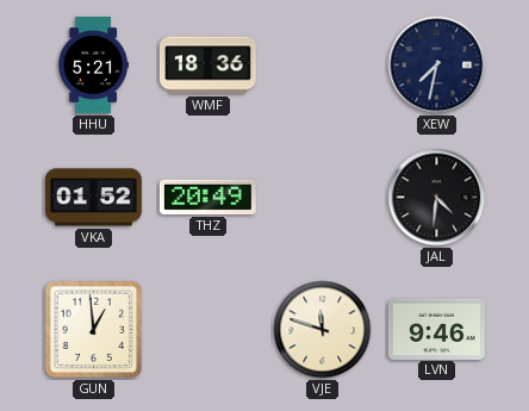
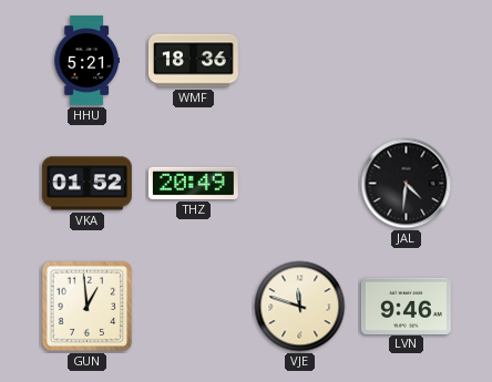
XEW: 7:32 -> none (437, 66)
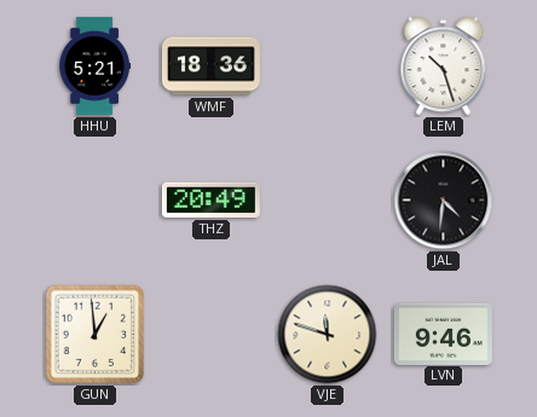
LEM: none -> 10:27 (444, 66)
VKA: 01:52 -> none (86, 184)
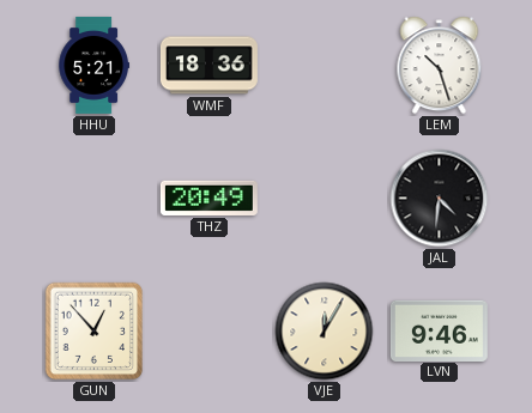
GUN: 12:59 -> 12:53 (95, 332)
VJE: 11:48 -> 12:05 (325, 332)
